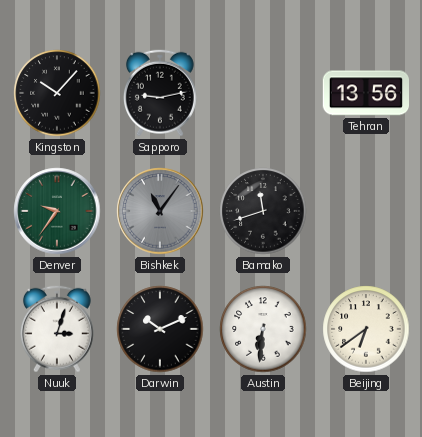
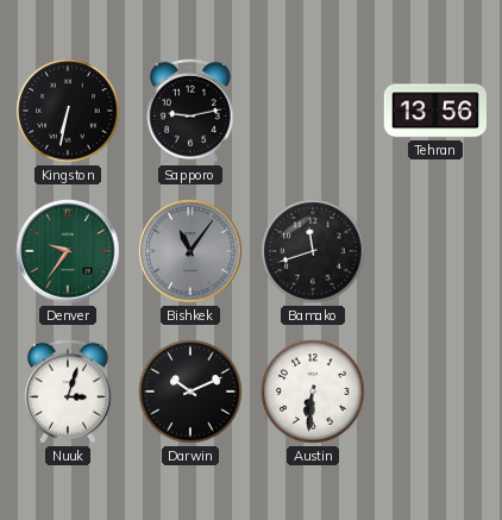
Kingston: 10:07 -> 6:32 (68, 111)
Beijing: 6:39 -> none (366, 329)
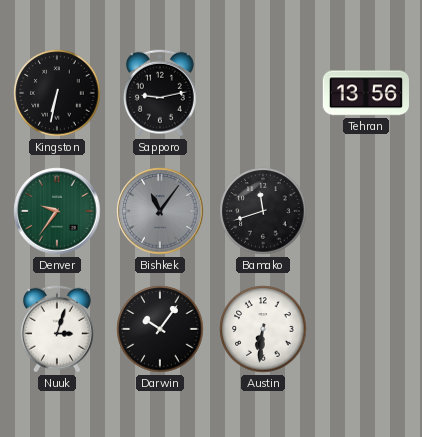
Darwin: 10:11 -> 10:06 (160, 329)
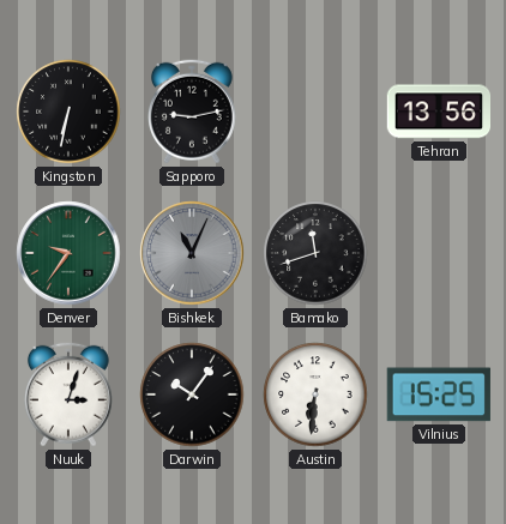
Bishkek: 11:06 -> 11:04 (192, 253)
Vilnius: none -> 15:25 (439, 394)
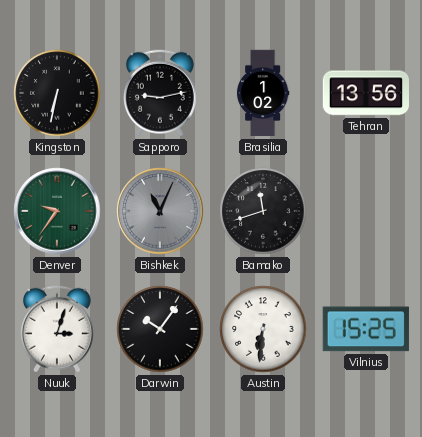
Brasilia: none -> 1:02 (263, 93)
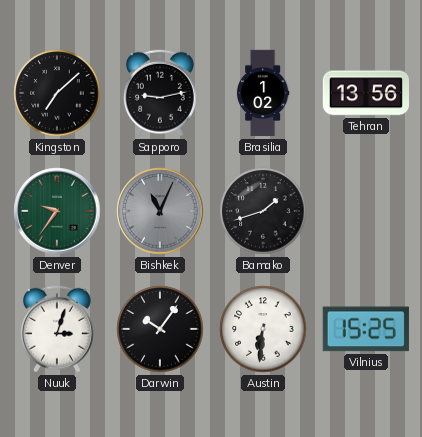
Kingston: 6:32 -> 7:08 (57, 93)
Bamako: 11:42 -> 1:42 (263, 211)
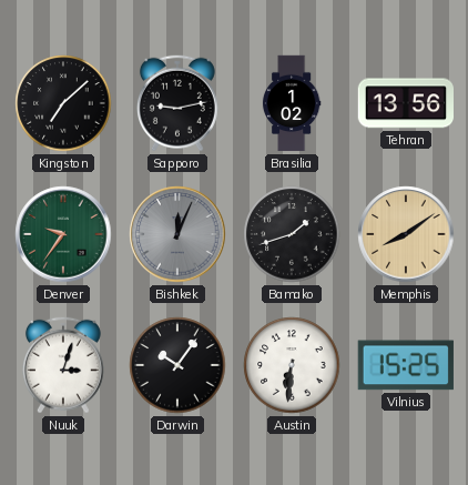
Bishkek: 11:04 -> 12:04 (177, 234)
Memphis: none -> 8:09 (406, 234)
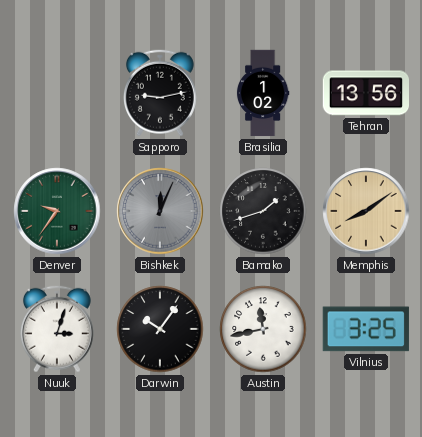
Kingston: 7:08 -> none (63, 103)
Austin: 6:31 -> 11:43 (263, 329)
Vilnius: 15:25 -> 3:25 (366, 329)
